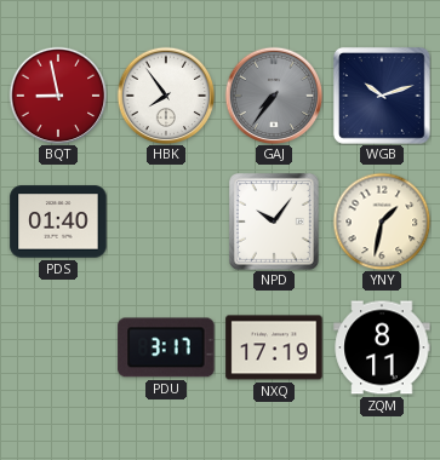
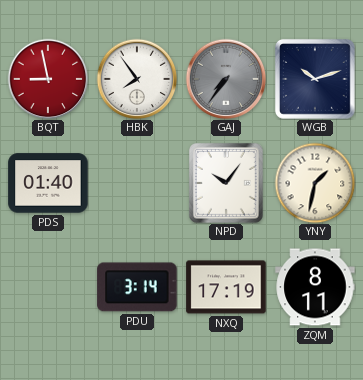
PDU: 3:17 -> 3:14 (137, 287)
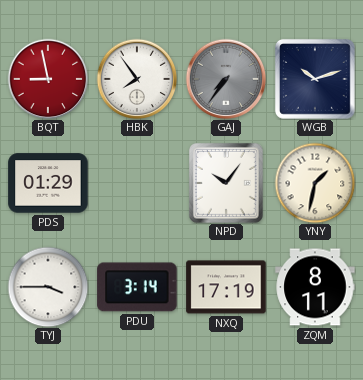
PDS: 01:40 -> 01:29 (48, 183)
TYJ: none -> 3:45 (48, 287)
